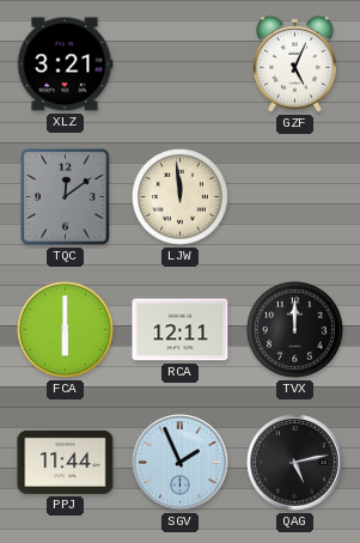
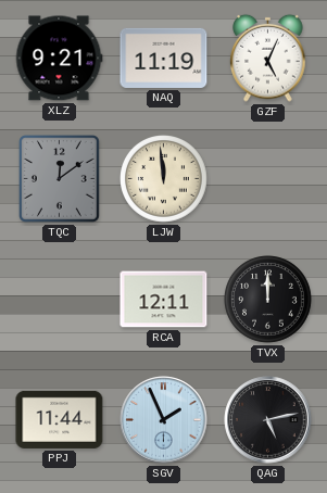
XLZ: 3:21 -> 9:21 (59, 59)
NAQ: none -> 11:19 (164, 58)
FCA: 6:00 -> none (66, 330)
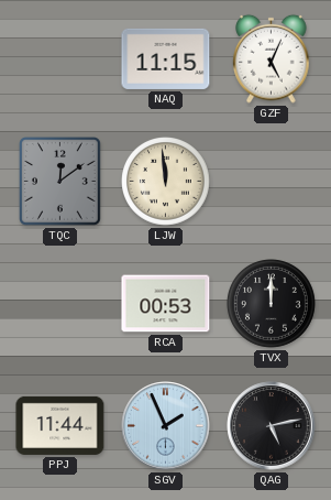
XLZ: 9:21 -> none (59, 59)
NAQ: 11:19 -> 11:15 (166, 58)
RCA: 12:11 -> 00:53 (166, 304)
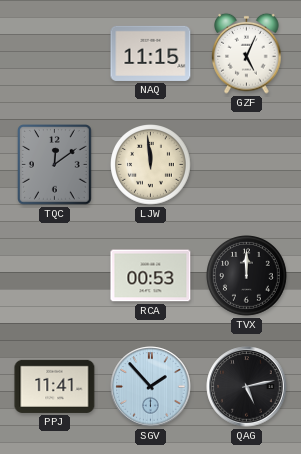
PPJ: 11:44 -> 11:41 (55, 386)
SGV: 1:56 -> 1:53 (151, 387)
